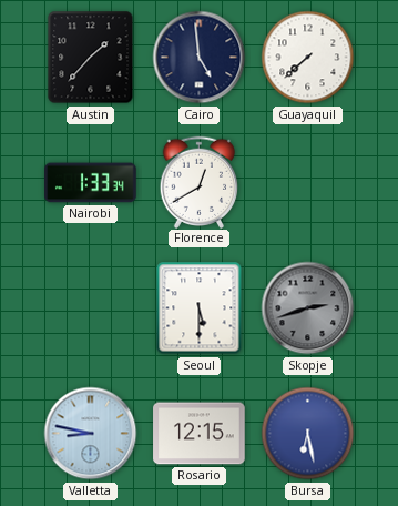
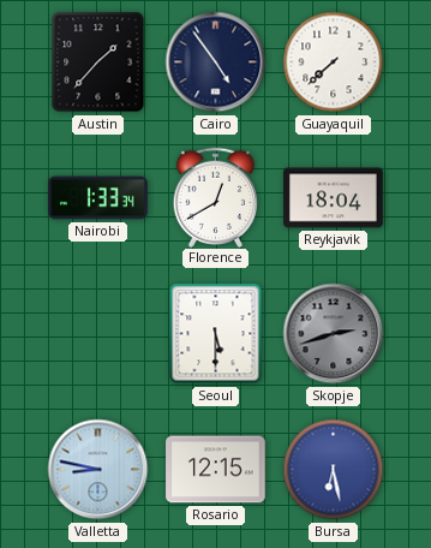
Cairo: 4:59 -> 4:54 (216, 62)
Reykjavik: none -> 18:04 (334, 198)
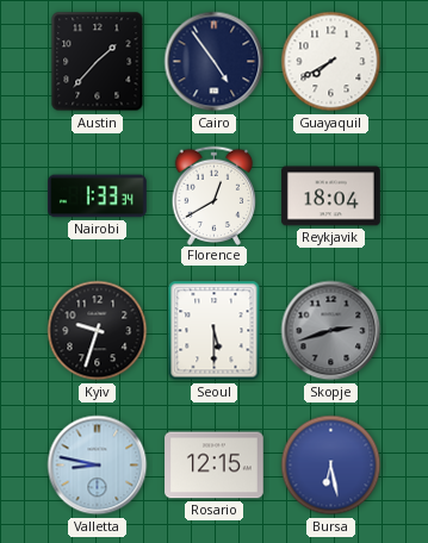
Guayaquil: 7:38 -> 7:40 (331, 62)
Kyiv: none -> 9:33 (98, 331)
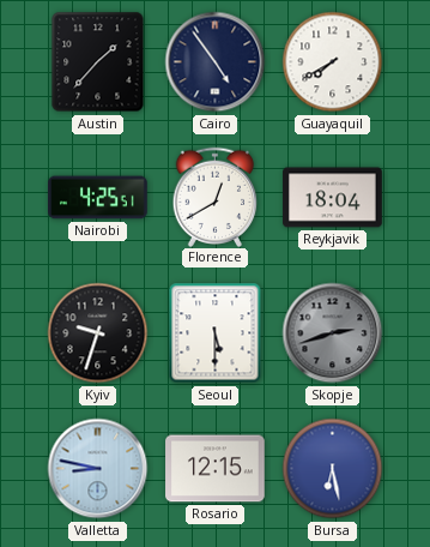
Nairobi: 1:33 -> 4:25 (98, 198)
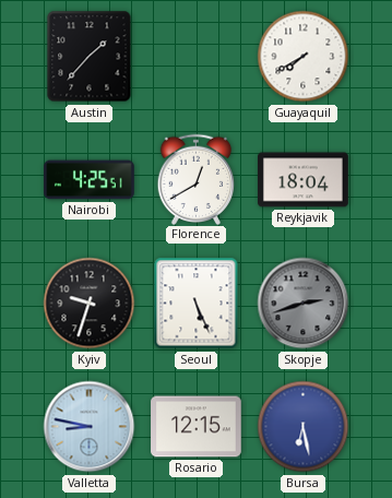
Cairo: 4:54 -> none (216, 62)
Seoul: 5:30 -> 5:26 (197, 304)
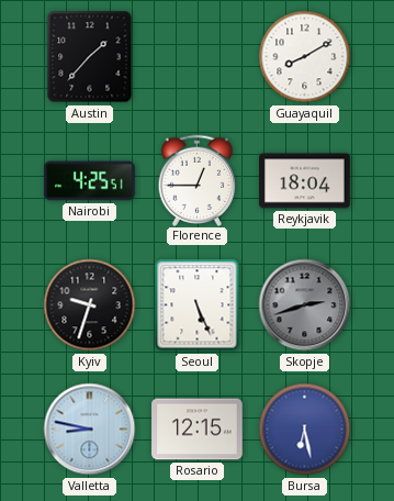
Guayaquil: 7:40 -> 8:10 (305, 57)
Florence: 12:40 -> 12:45 (198, 180)
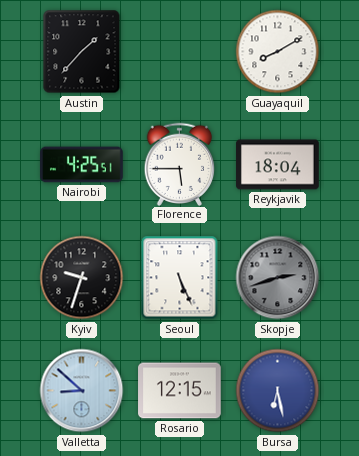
Florence: 12:45 -> 5:45 (180, 164)
Valletta: 8:47 -> 8:52 (82, 391)
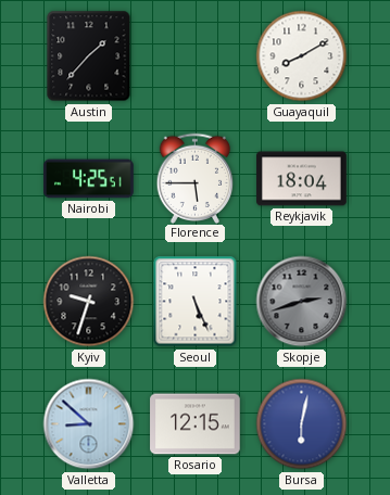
Bursa: 6:28 -> 6:02 (302, 424)
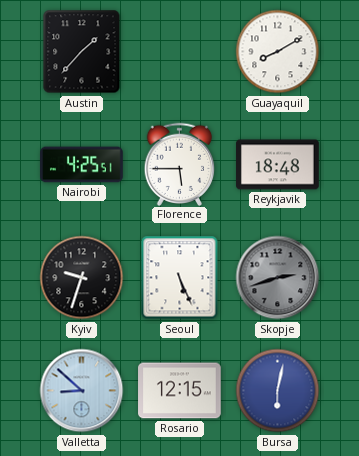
Reykjavik: 18:04 -> 18:48 (278, 165)
